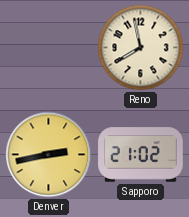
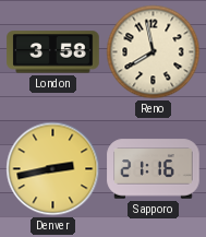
London: none -> 3:58 (53, 52)
Sapporo: 21:02 -> 21:16 (154, 169)
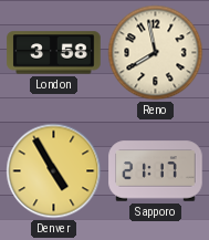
Denver: 2:43 -> 4:55 (54, 171)
Sapporo: 21:16 -> 21:17 (156, 171)
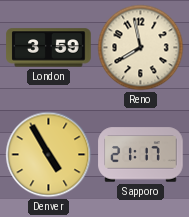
London: 3:58 -> 3:59 (49, 48)
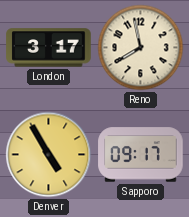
London: 3:59 -> 3:17 (49, 48)
Sapporo: 21:17 -> 09:17 (141, 155)
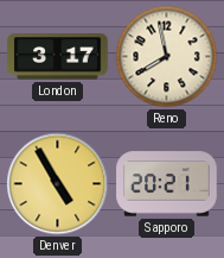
Sapporo: 09:17 -> 20:21 (167, 184)
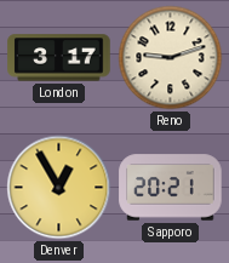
Reno: 7:58 -> 9:12 (171, 58)
Denver: 4:55 -> 12:55 (59, 188)
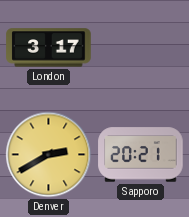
Reno: 9:12 -> none (171, 58)
Denver: 12:55 -> 2:40 (49, 155)
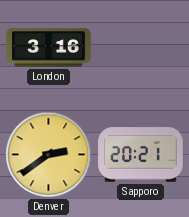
London: 3:17 -> 3:16 (49, 48)
Denver: 2:40 -> 2:39 (49, 155)
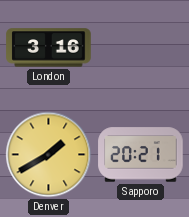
Denver: 2:39 -> 1:40 (49, 155)
